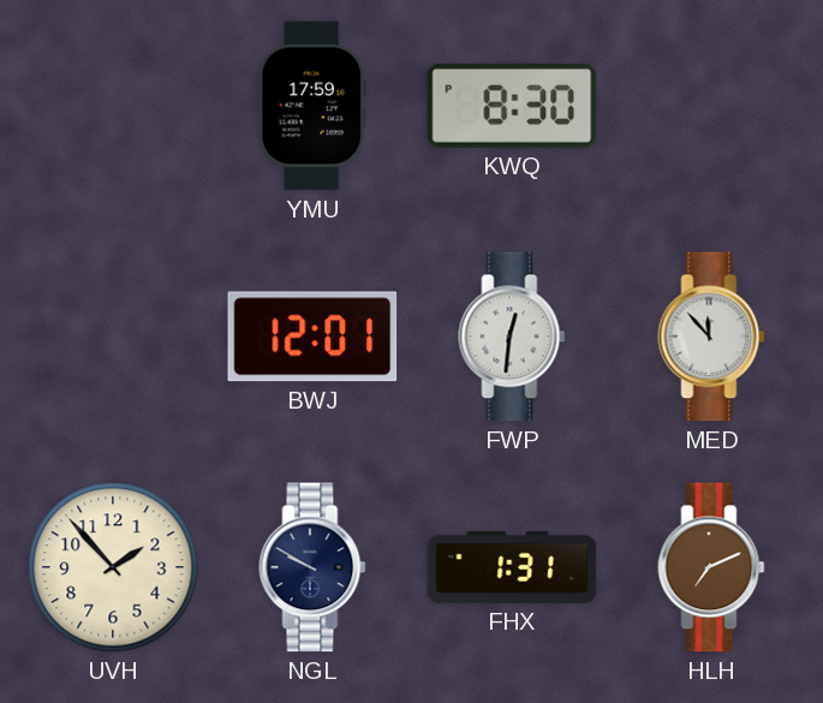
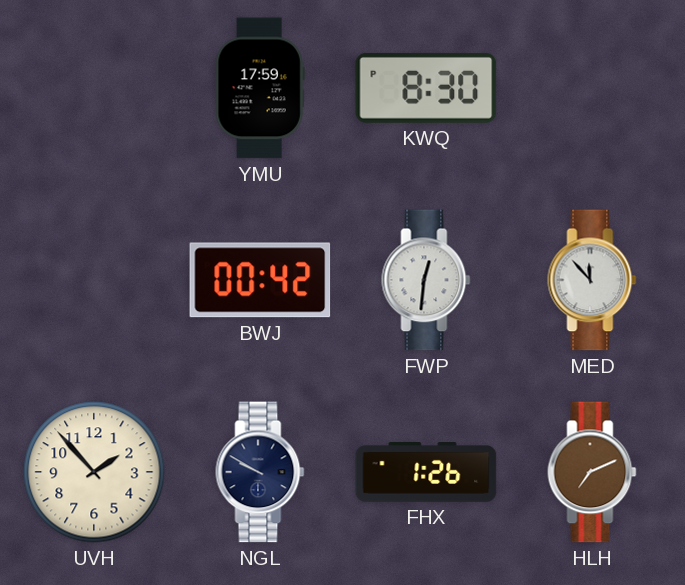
BWJ: 12:01 -> 00:42 (260, 280)
FHX: 1:31 -> 1:26 (426, 473)
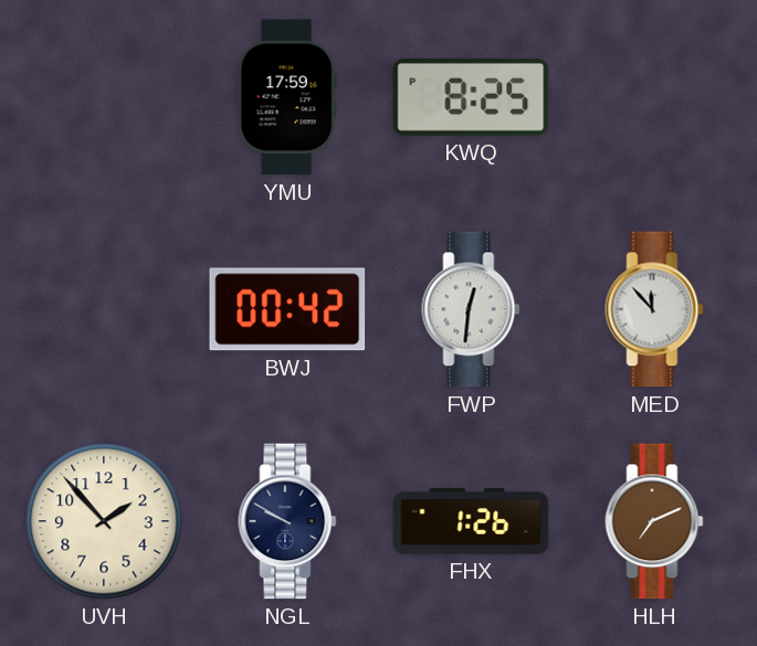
KWQ: 8:30 -> 8:25 (471, 97)
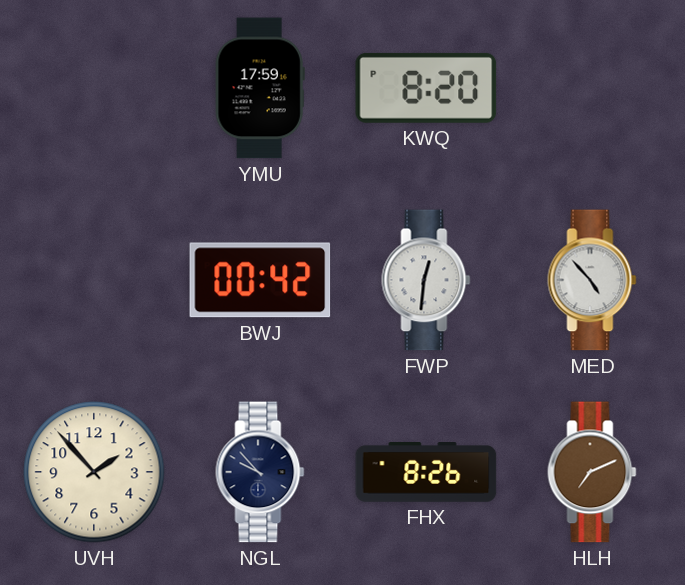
KWQ: 8:25 -> 8:20 (426, 88)
MED: 11:53 -> 4:53 (592, 280)
NGL: 9:50 -> 9:53 (260, 472)
FHX: 1:26 -> 8:26 (426, 473)
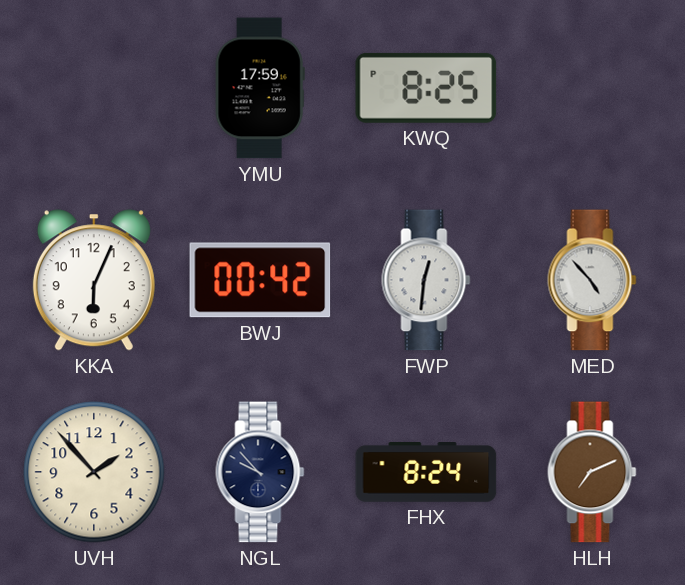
KWQ: 8:20 -> 8:25 (426, 88)
KKA: none -> 6:04 (94, 280)
FHX: 8:26 -> 8:24 (426, 473)
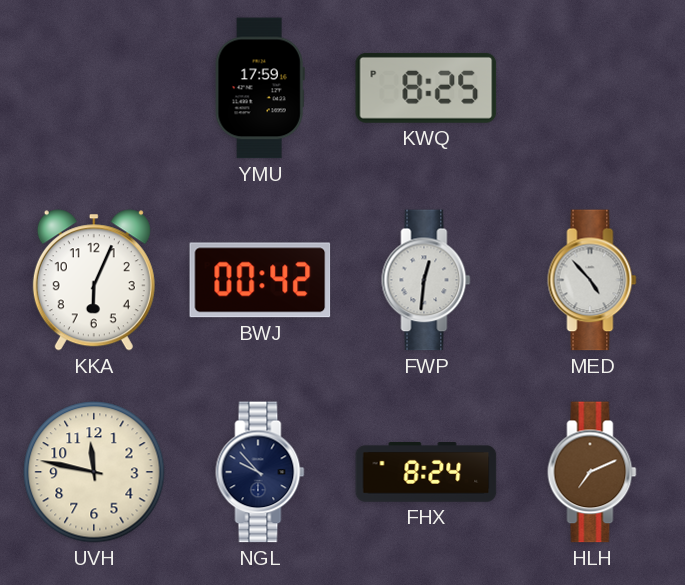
UVH: 1:53 -> 11:47 (94, 472)
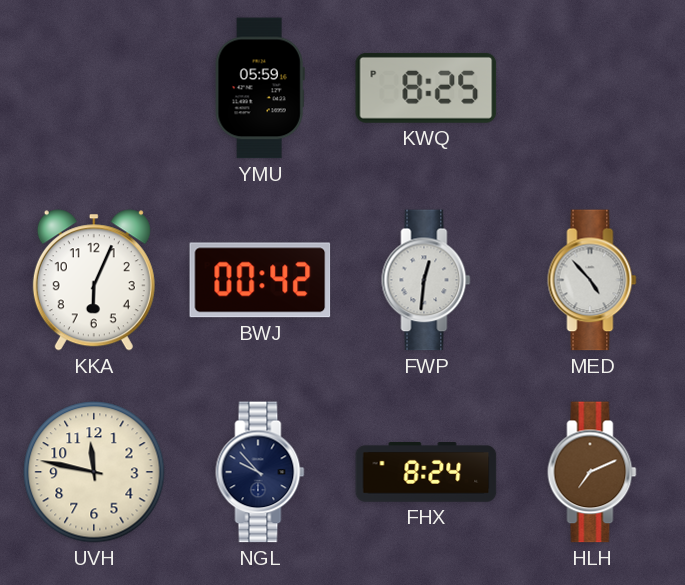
YMU: 17:59 -> 05:59 (260, 88)
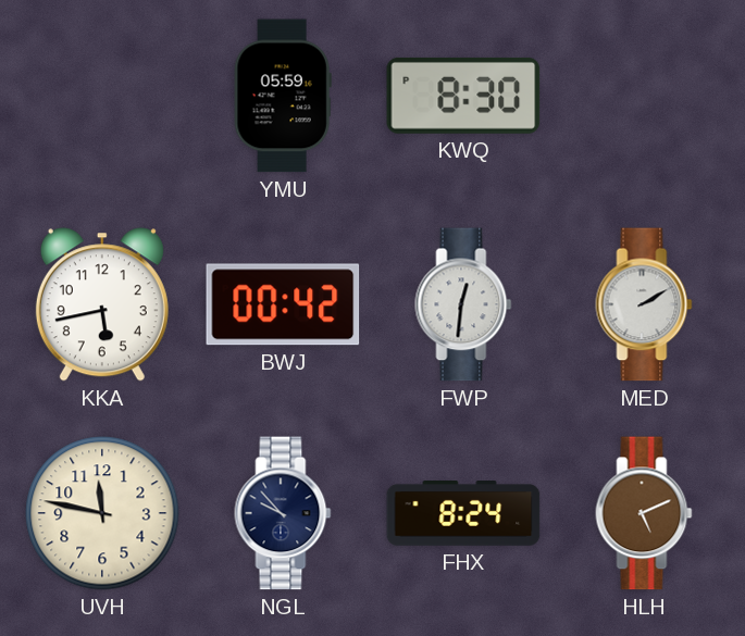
KWQ: 8:25 -> 8:30 (463, 96)
KKA: 6:04 -> 5:43 (102, 304)
MED: 4:53 -> 2:10 (644, 304)
HLH: 7:11 -> 5:11 (644, 513)
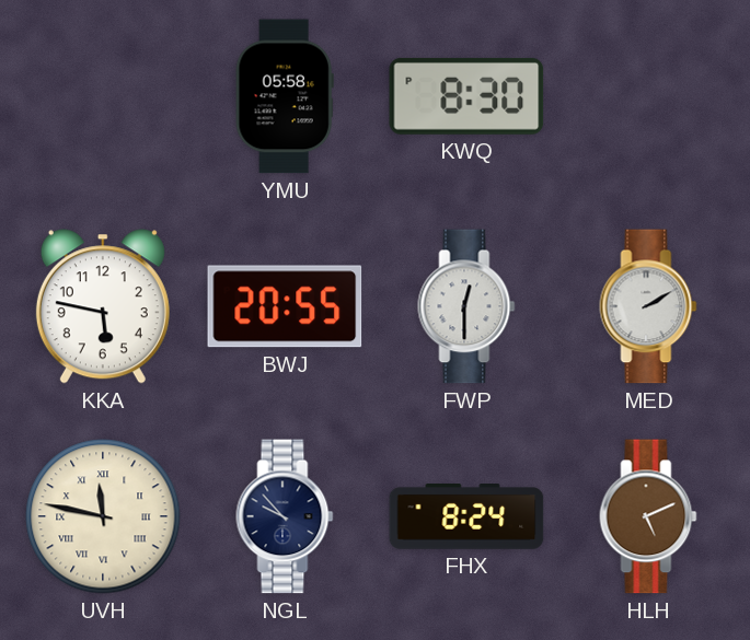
YMU: 05:59 -> 05:58 (285, 96)
KKA: 5:43 -> 5:47 (103, 306)
BWJ: 00:42 -> 20:55 (285, 306)
FWP: 12:31 -> 12:30 (466, 306)
UVH numerals: Arabic -> Roman (103, 516)
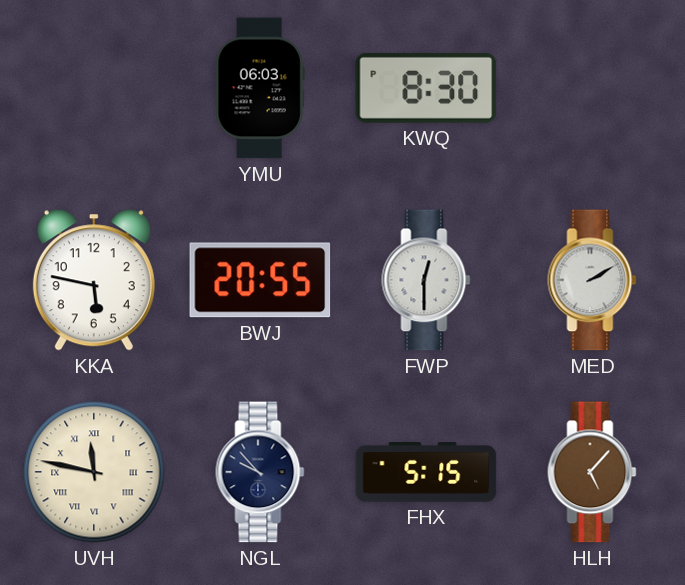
YMU: 05:58 -> 06:03 (260, 88)
FHX: 8:24 -> 5:15 (426, 473)
HLH: 5:11 -> 5:07 (592, 472)
